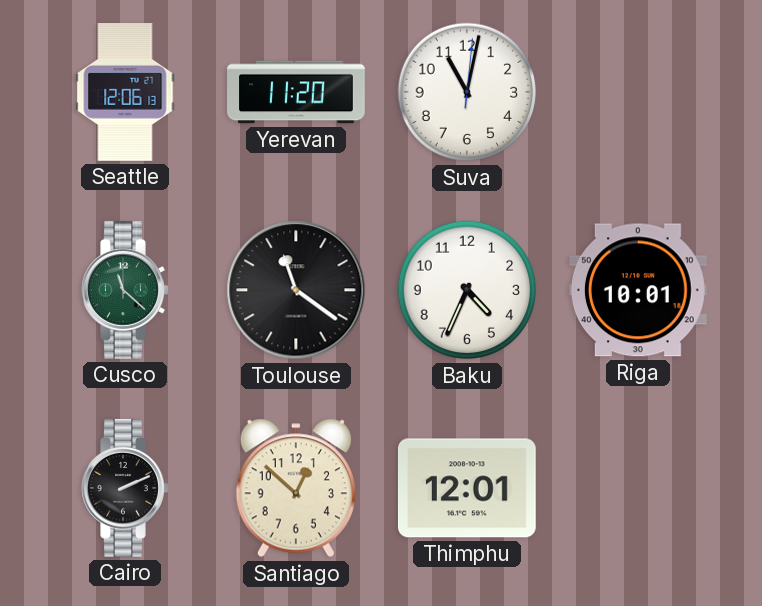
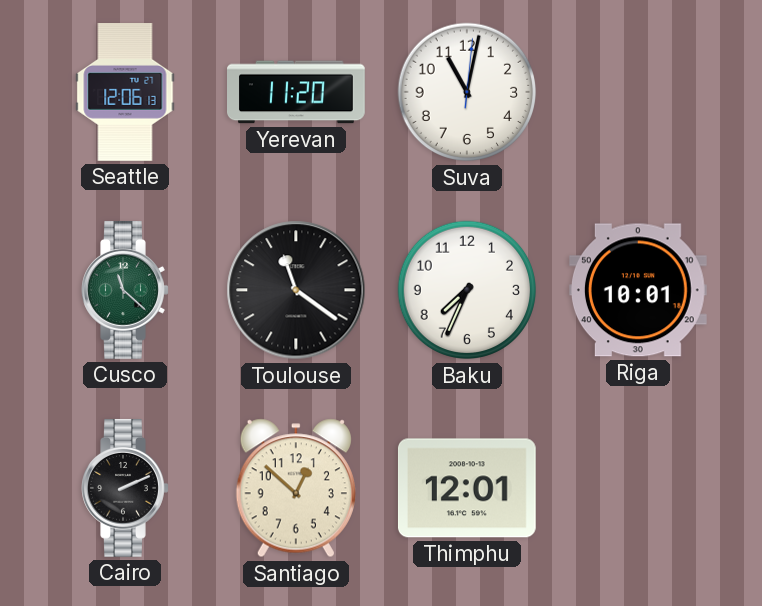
Baku: 4:34 -> 7:34 (467, 290)
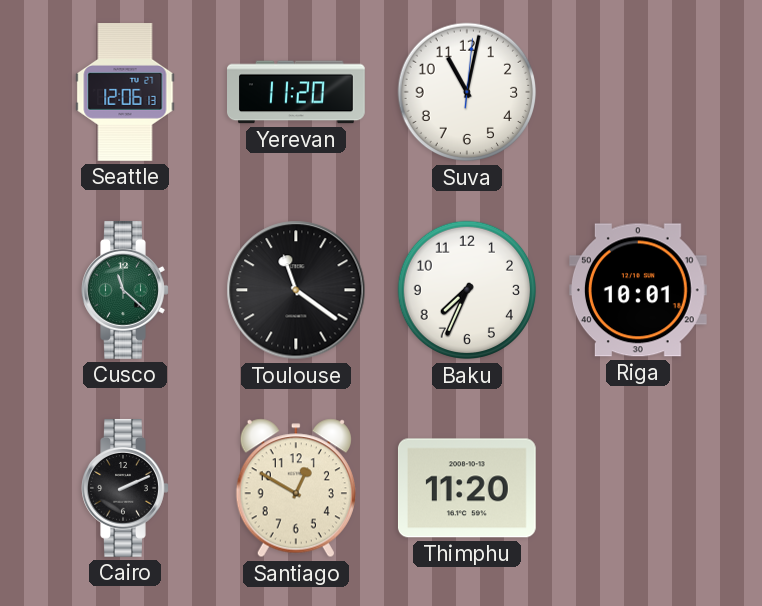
Santiago: 12:52 -> 12:50 (296, 488)
Thimphu: 12:01 -> 11:20 (467, 488)
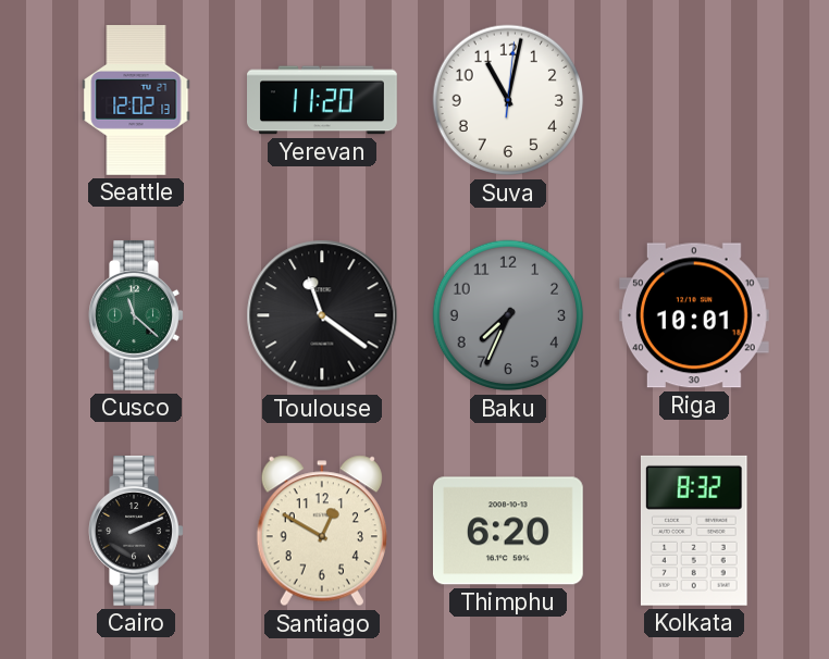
Seattle: 12:06 -> 12:02 (136, 101)
Baku dial: white -> grey (508, 315)
Thimphu: 11:20 -> 6:20 (508, 531)
Kolkata: none -> 8:32 (694, 531)
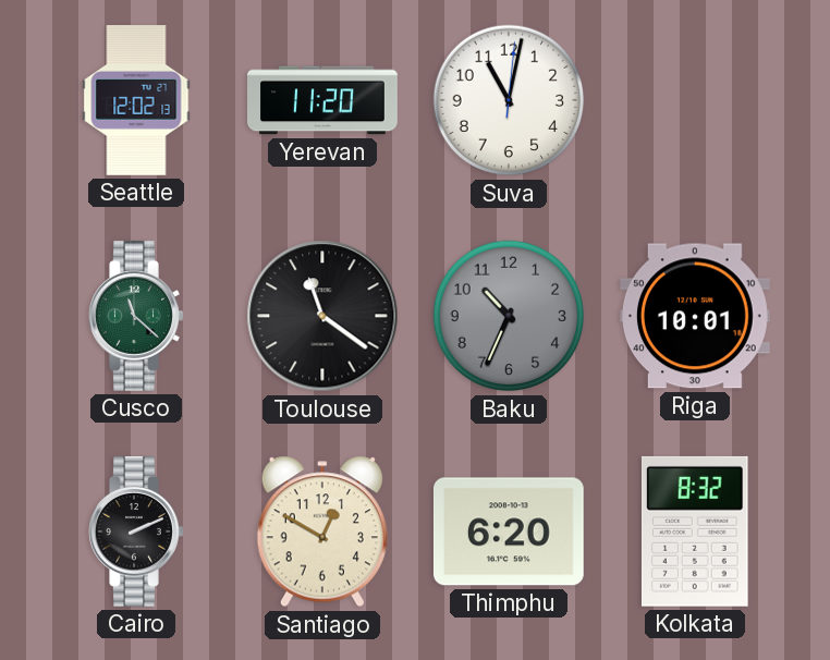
Baku: 7:34 -> 10:34 (509, 316)
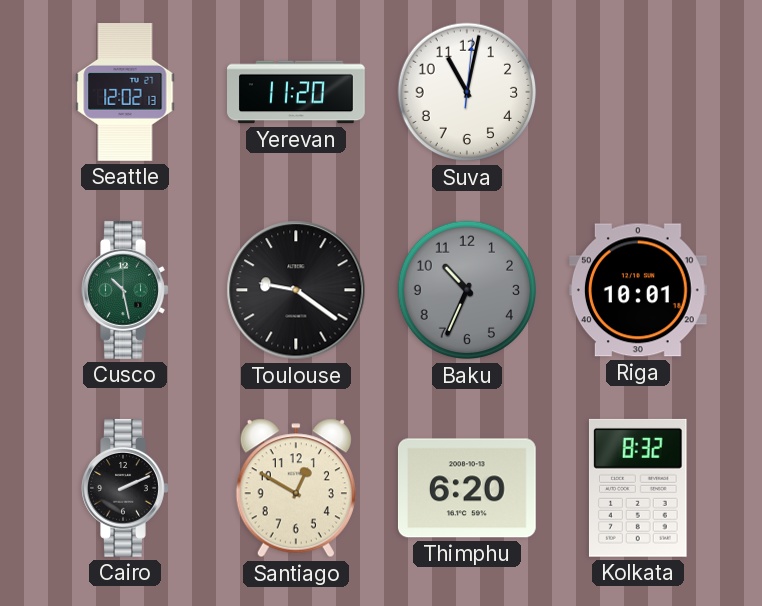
Cusco: 11:22 -> 10:28 (125, 290)
Toulouse: 11:21 -> 9:21 (296, 290)
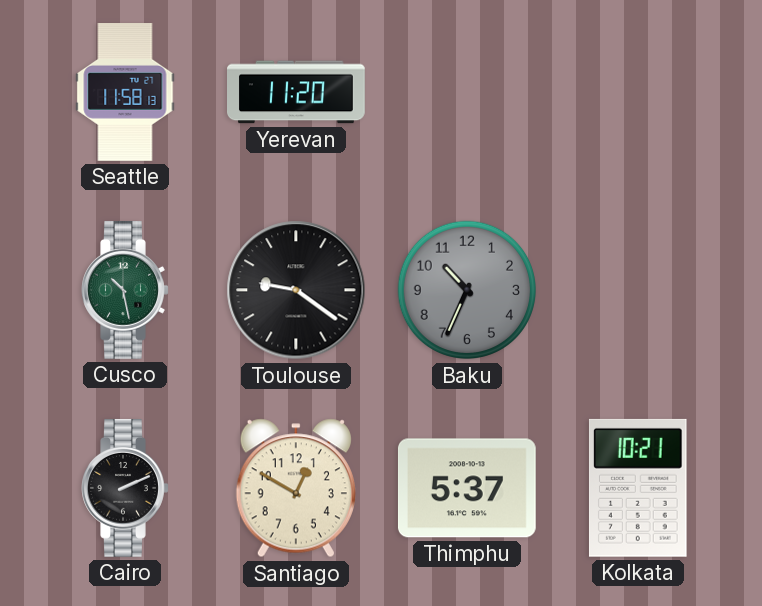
Seattle: 12:02 -> 11:58 (125, 93)
Suva: 11:02 -> none (467, 92)
Riga: 10:01 -> none (638, 290)
Thimphu: 6:20 -> 5:37 (467, 488)
Kolkata: 8:32 -> 10:21 (638, 488)
